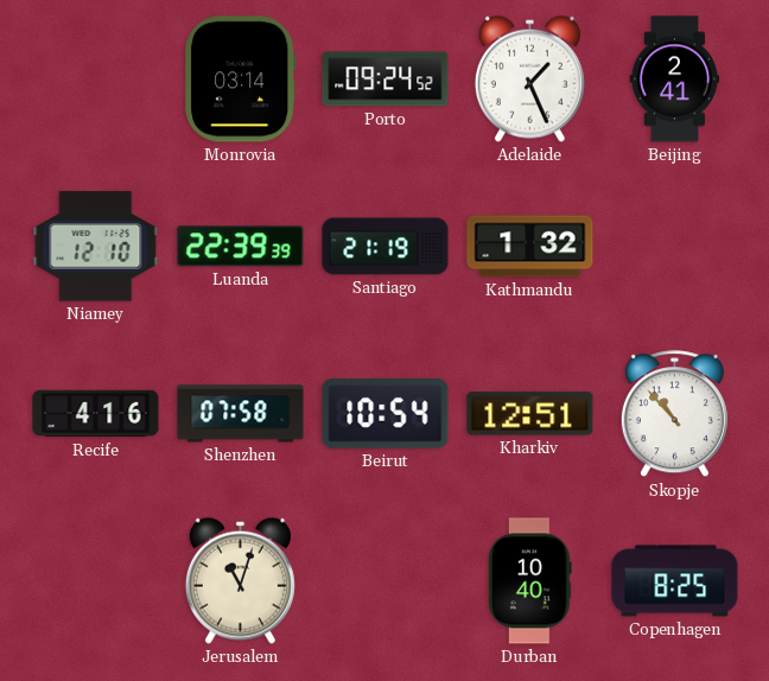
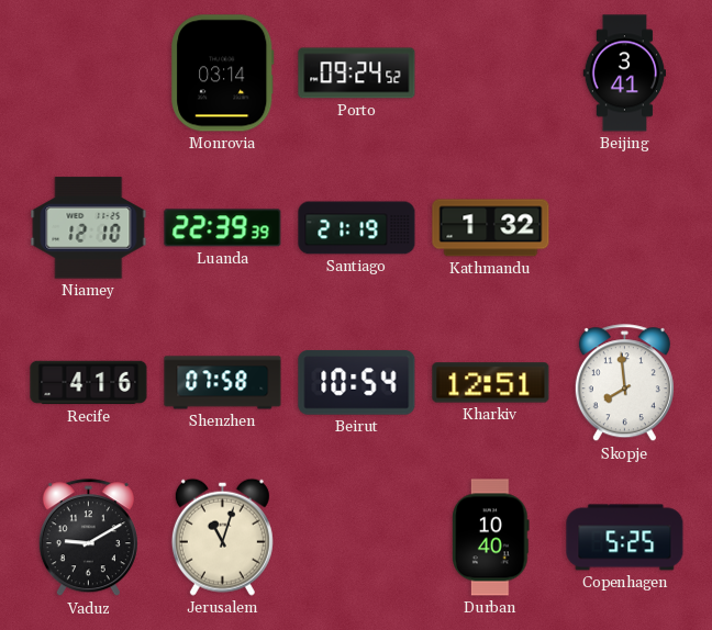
Adelaide: 1:26 -> none (529, 78)
Beijing: 2:41 -> 3:41 (625, 74)
Skopje: 10:53 -> 7:59 (624, 383)
Vaduz: none -> 9:10 (88, 538)
Copenhagen: 8:25 -> 5:25 (625, 538)
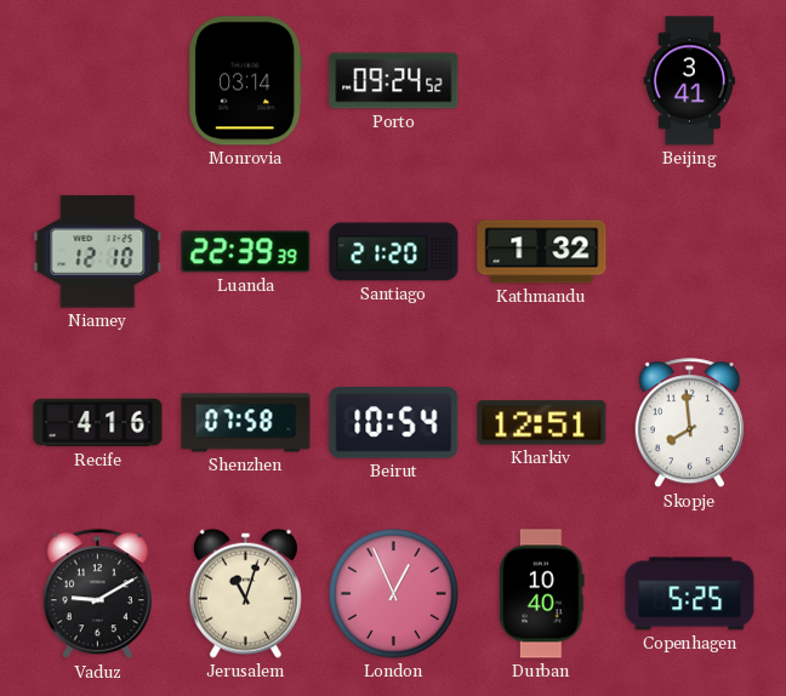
Santiago: 21:19 -> 21:20 (394, 252)
London: none -> 12:56 (394, 594)
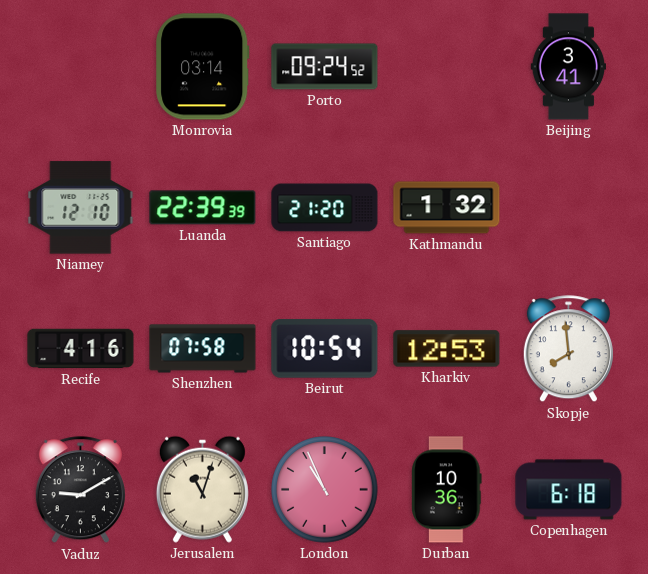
Kharkiv: 12:51 -> 12:53 (447, 349)
London: 12:56 -> 10:56 (325, 490)
Durban: 10:40 -> 10:36 (447, 490)
Copenhagen: 5:25 -> 6:18 (569, 490)
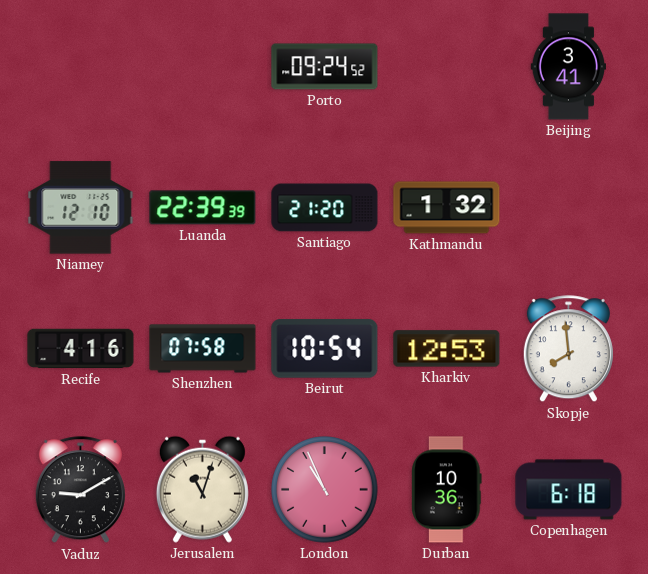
Monrovia: 03:14 -> none (203, 67)
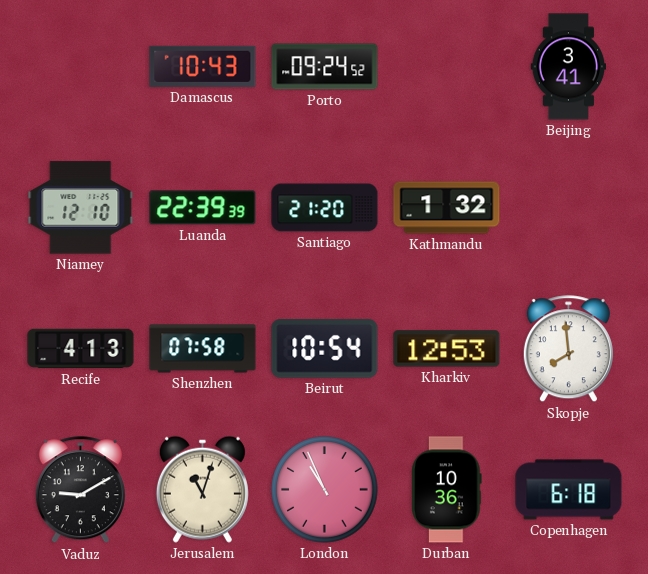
Damascus: none -> 10:43 (203, 66)
Recife: 4:16 -> 4:13 (81, 349)
